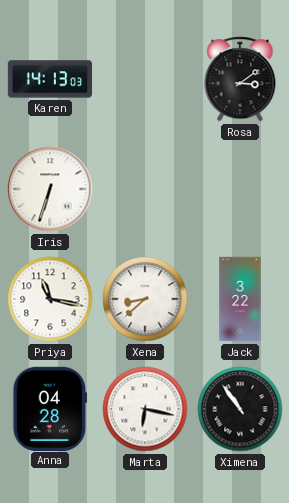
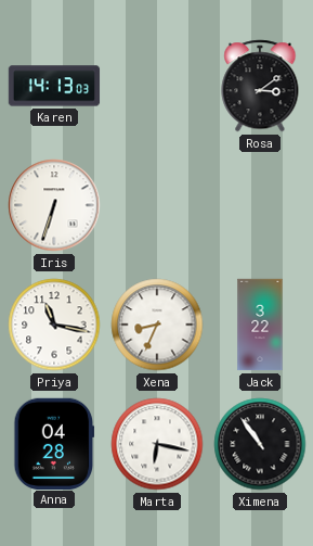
Xena: 8:38 -> 8:34 (157, 325)
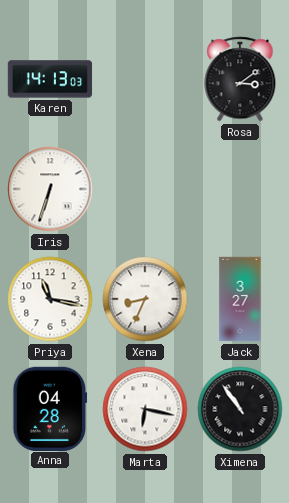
Jack: 3:22 -> 3:27 (240, 299)
